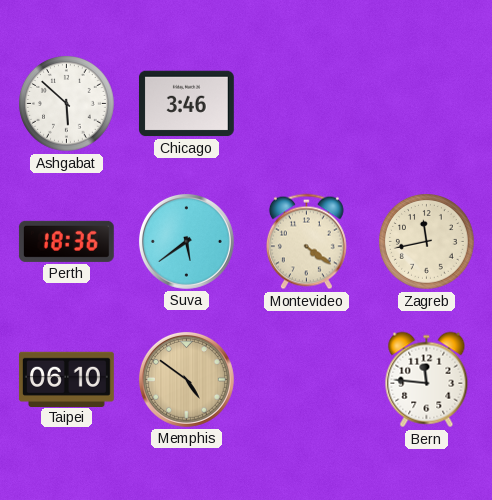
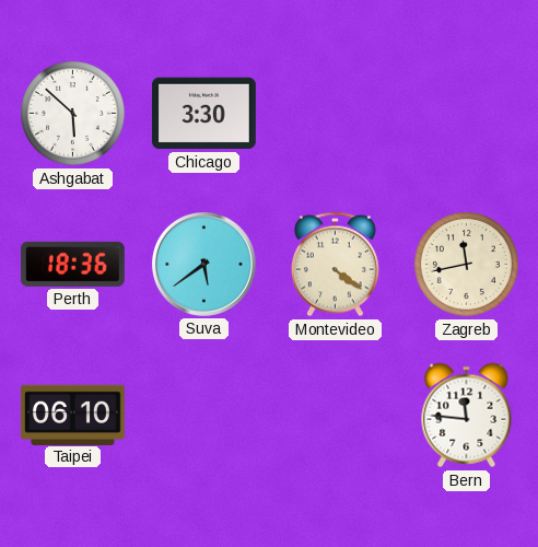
Chicago: 3:46 -> 3:30 (203, 114)
Memphis: 4:51 -> none (186, 379)
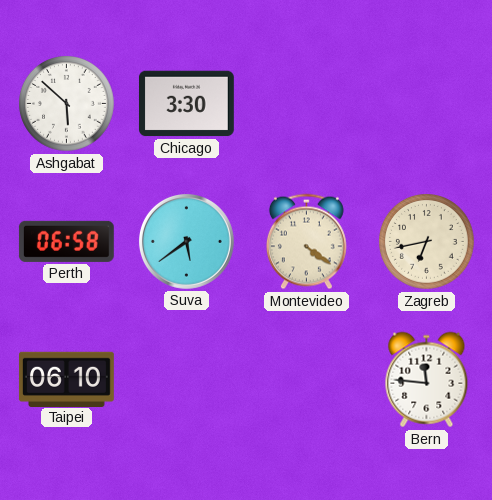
Perth: 18:36 -> 06:58 (66, 241)
Zagreb: 11:43 -> 6:43 (427, 242)
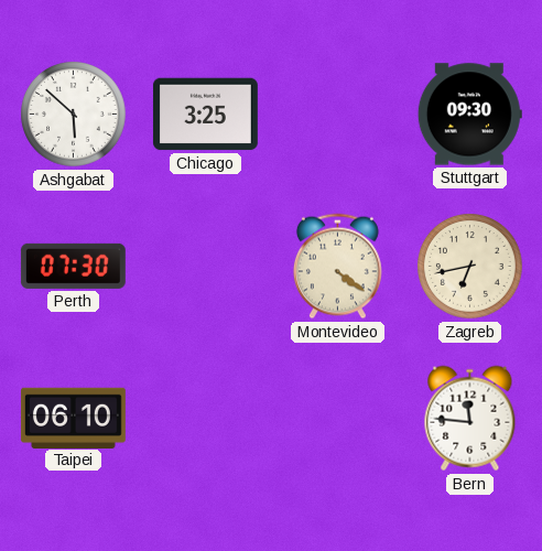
Chicago: 3:30 -> 3:25 (205, 115)
Stuttgart: none -> 09:30 (469, 115)
Perth: 06:58 -> 07:30 (73, 266)
Suva: 5:39 -> none (186, 241)
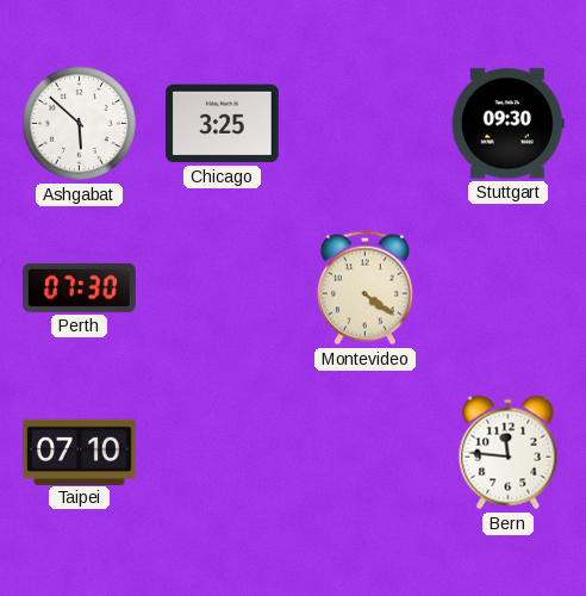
Zagreb: 6:43 -> none (470, 267)
Taipei: 06:10 -> 07:10 (79, 452)
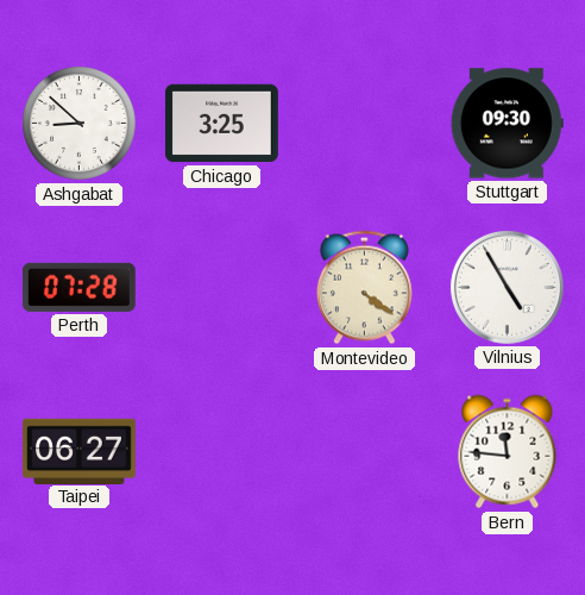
Ashgabat: 5:52 -> 8:52 (80, 124)
Perth: 07:30 -> 07:28 (78, 287)
Vilnius: none -> 4:55 (507, 287)
Taipei: 07:10 -> 06:27 (78, 451)
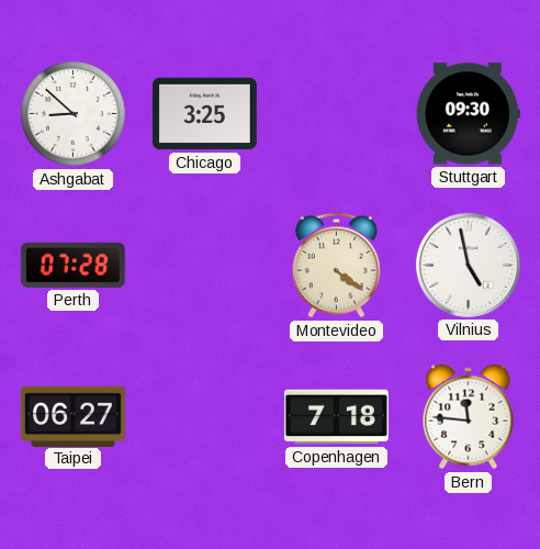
Vilnius: 4:55 -> 4:58 (468, 265)
Copenhagen: none -> 7:18 (336, 417)
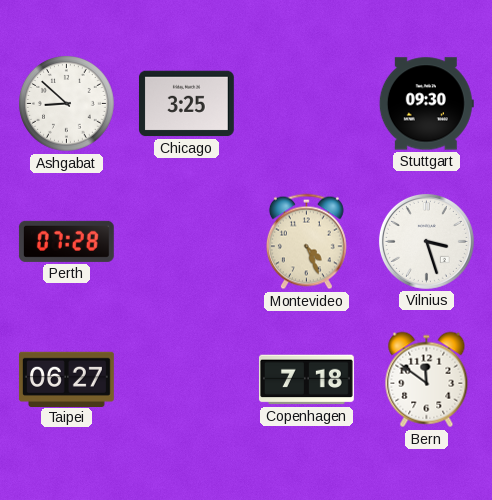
Montevideo: 4:21 -> 4:26 (306, 242)
Vilnius: 4:58 -> 3:27 (426, 241)
Bern: 11:46 -> 11:51 (427, 380)
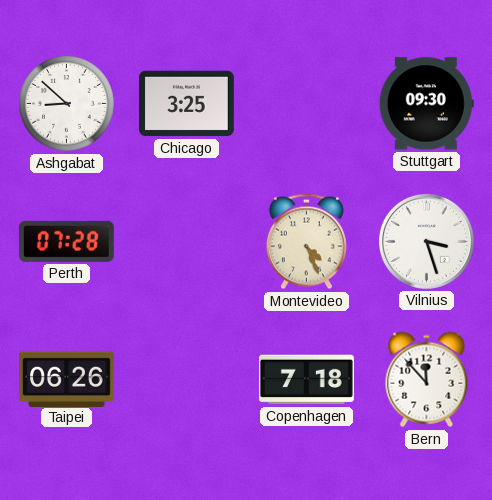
Taipei: 06:27 -> 06:26 (66, 379)
Bern: 11:51 -> 11:53 (427, 380)
